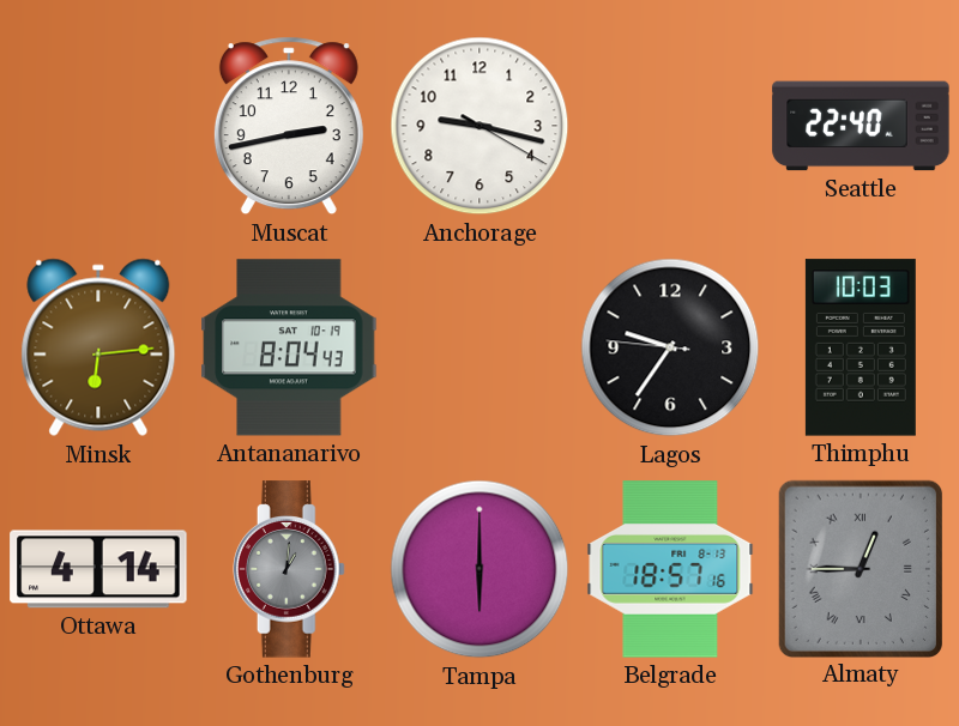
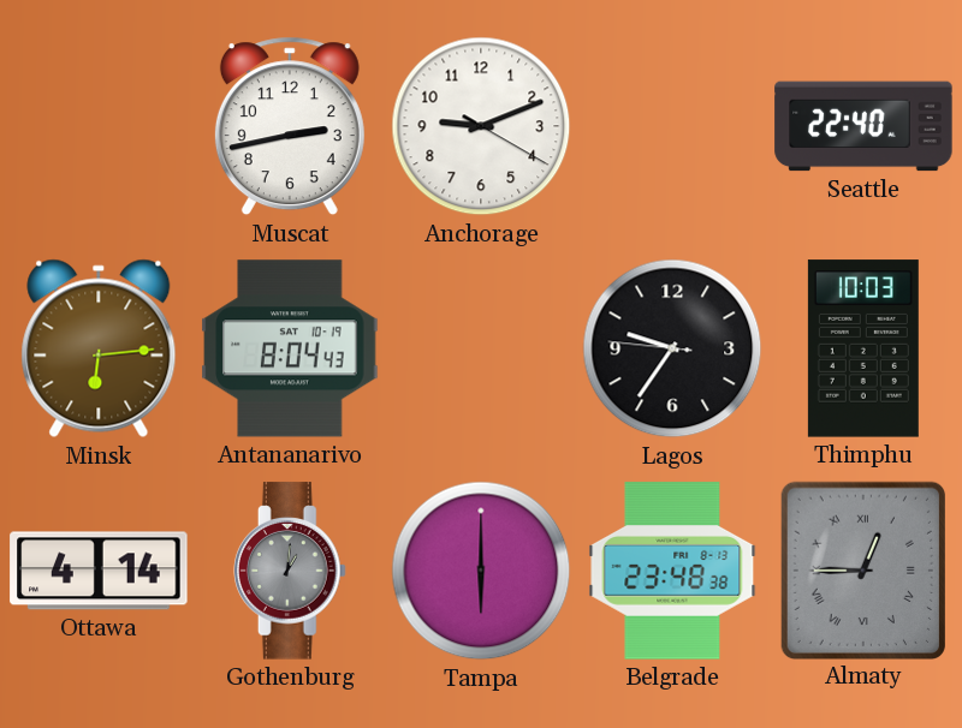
Anchorage: 9:17 -> 9:11 (481, 126)
Belgrade: 18:57 -> 23:48 (672, 571)
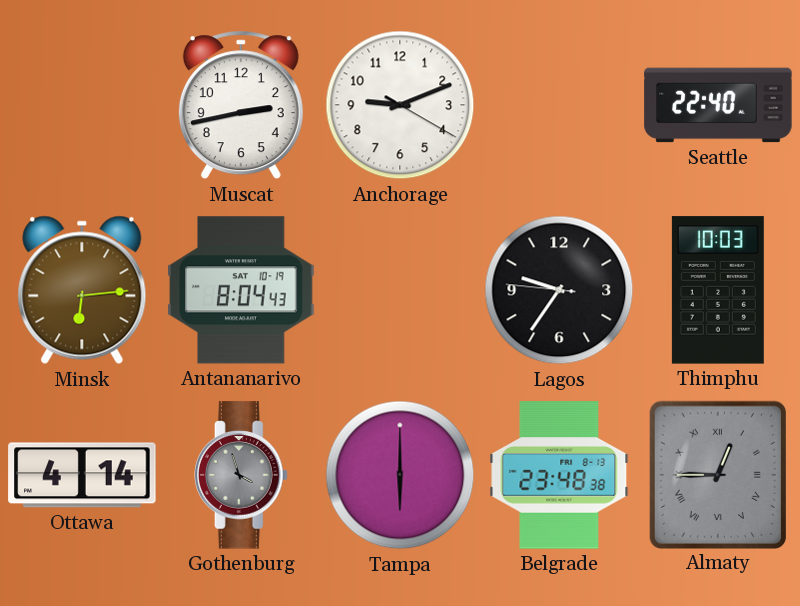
Gothenburg: 1:01 -> 3:57 (242, 475)
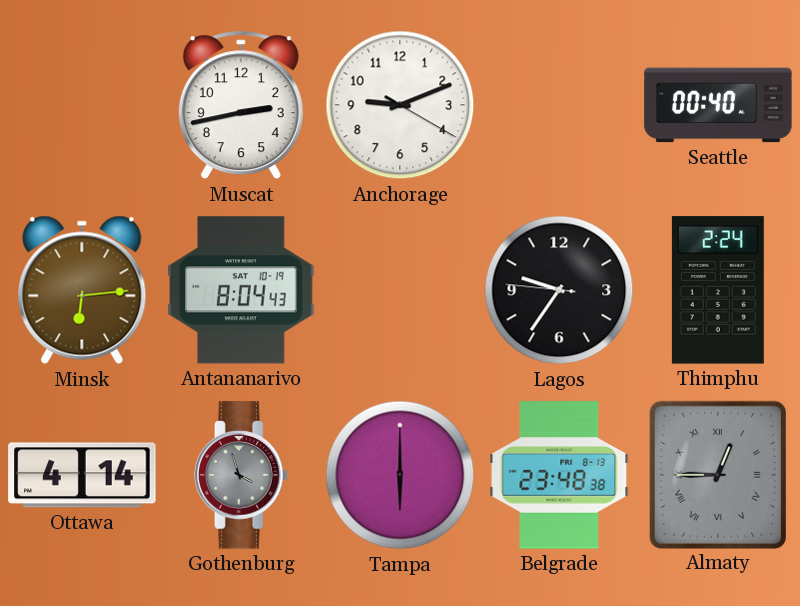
Seattle: 22:40 -> 00:40 (718, 105)
Thimphu: 10:03 -> 2:24 (718, 290)
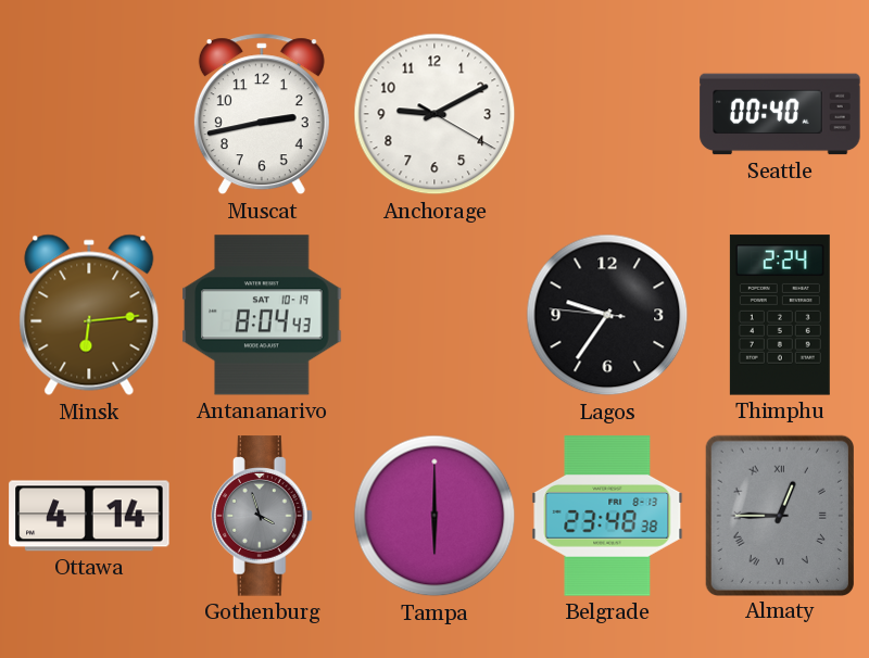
Anchorage: 9:11 -> 9:10 (434, 114)
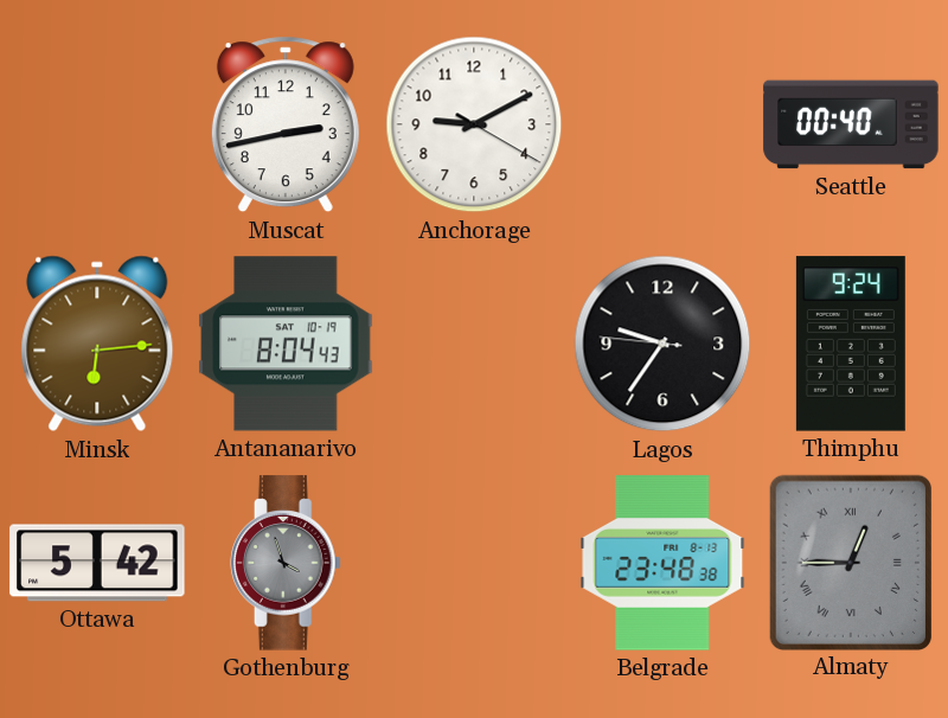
Thimphu: 2:24 -> 9:24 (851, 344)
Ottawa: 4:14 -> 5:42 (97, 563)
Tampa: 6:00 -> none (434, 516)
